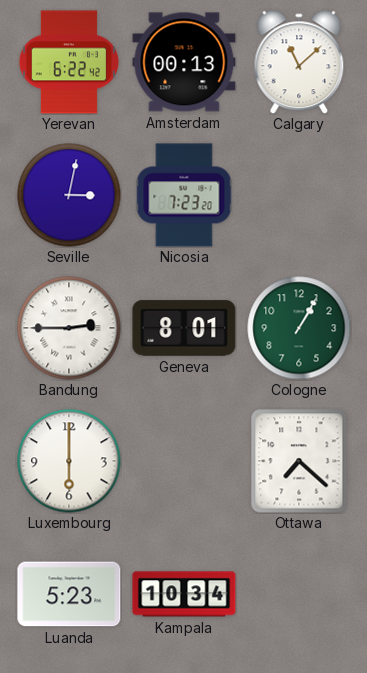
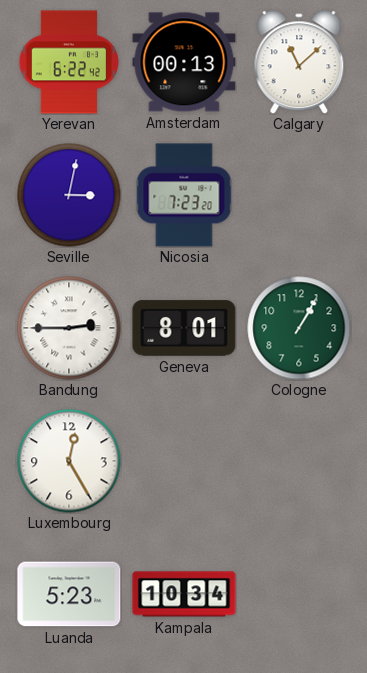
Luxembourg: 6:00 -> 12:25 (69, 461)
Ottawa: 7:22 -> none (299, 461)
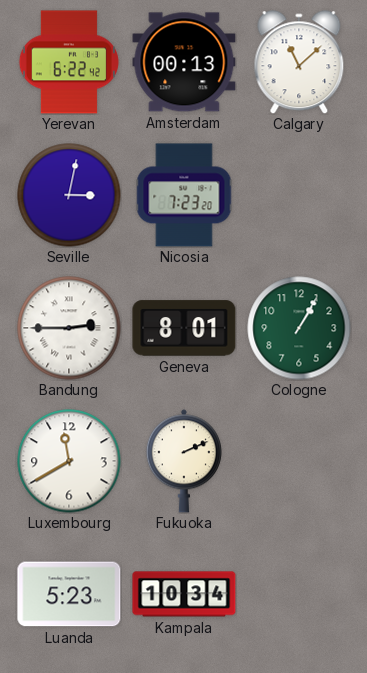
Luxembourg: 12:25 -> 11:40 (69, 461)
Fukuoka: none -> 2:11 (184, 461)
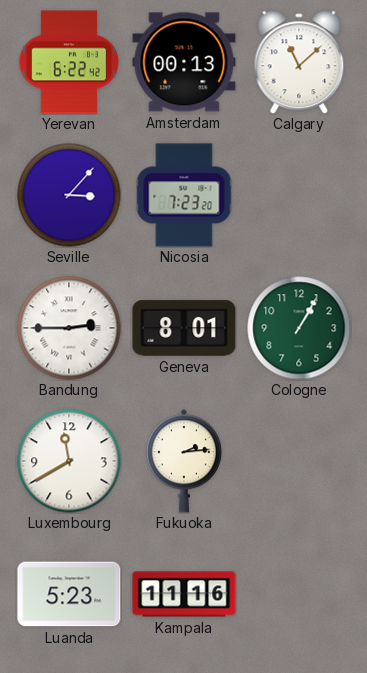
Seville: 3:02 -> 3:07 (69, 195)
Fukuoka: 2:11 -> 2:14 (184, 461)
Kampala: 10:34 -> 11:16 (184, 594)
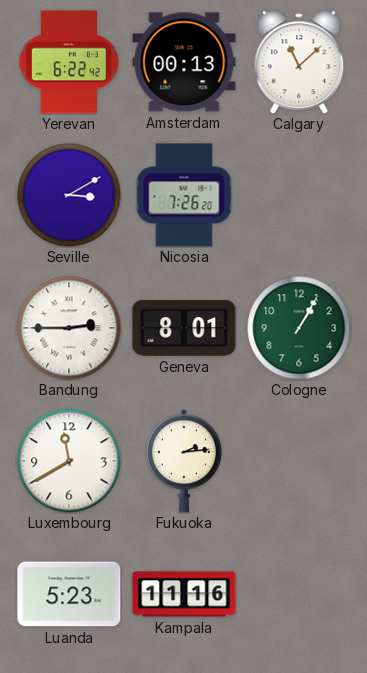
Seville: 3:07 -> 3:10 (69, 195)
Nicosia: 7:23 -> 7:26 (184, 195)
